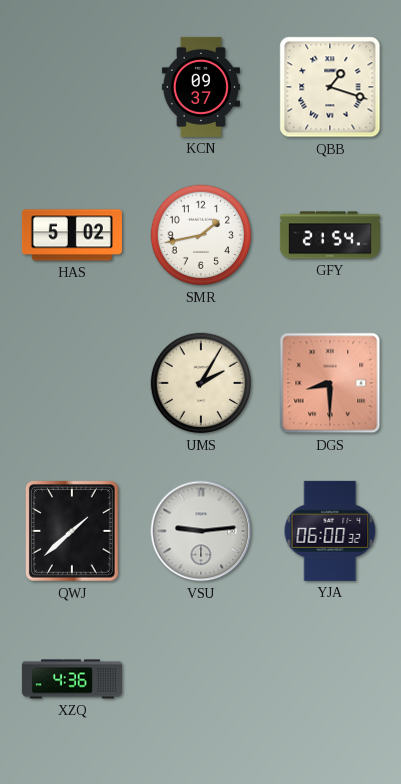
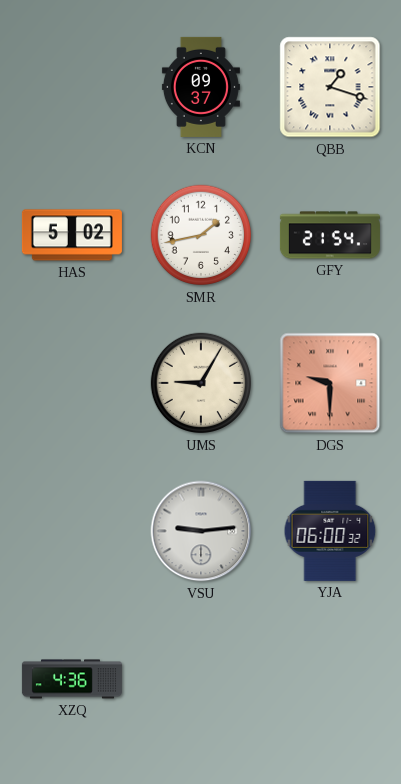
UMS: 2:05 -> 9:05 (201, 383)
DGS: 8:30 -> 9:30 (330, 383)
QWJ: 1:38 -> none (73, 532)
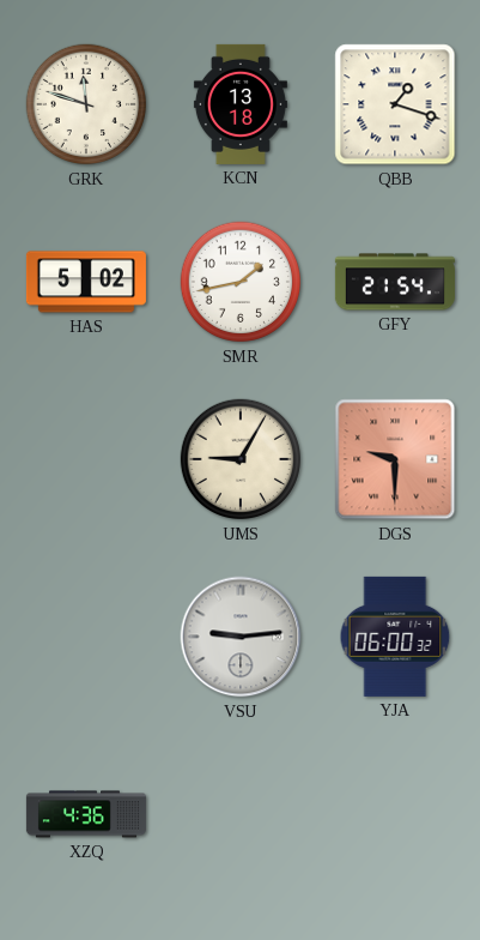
GRK: none -> 11:48 (86, 104)
KCN: 09:37 -> 13:18 (241, 104)
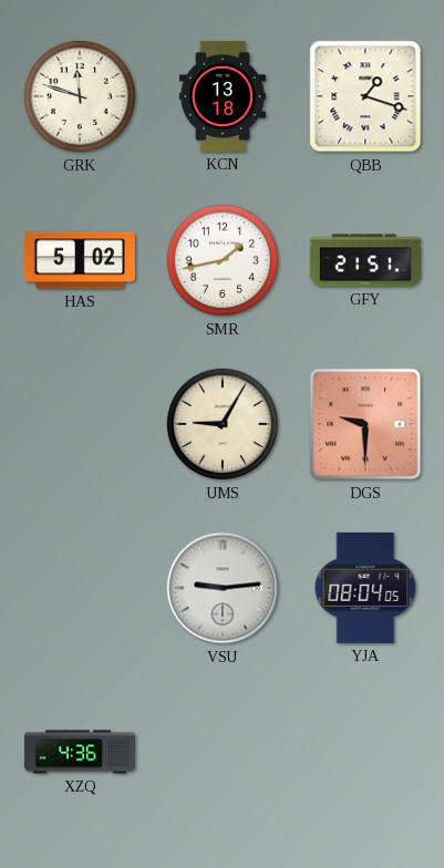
GFY: 21:54 -> 21:51 (365, 260)
YJA: 06:00 -> 08:04 (365, 588)
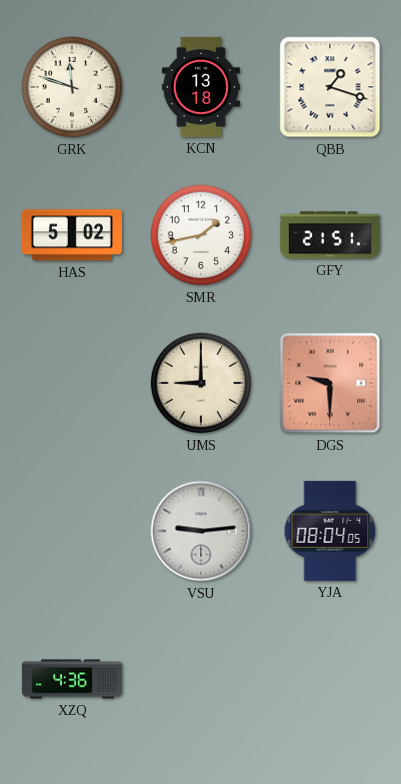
UMS: 9:05 -> 9:00 (201, 383)
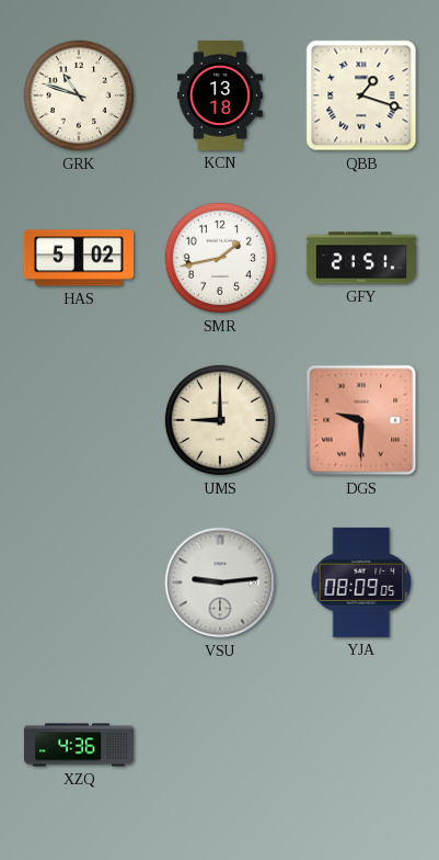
GRK: 11:48 -> 10:48 (79, 95)
YJA: 08:04 -> 08:09 (361, 582)
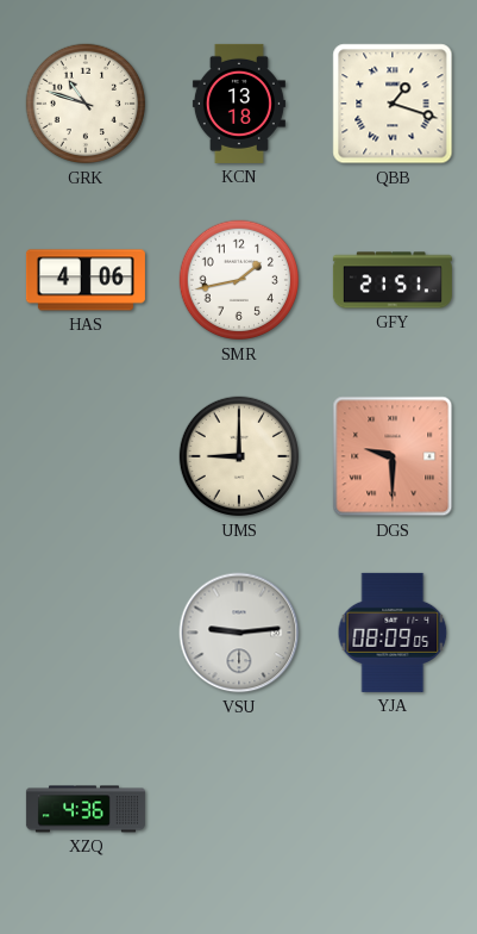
HAS: 5:02 -> 4:06 (86, 280)
